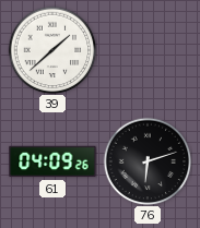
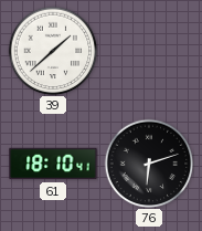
61: 04:09 -> 18:10 (53, 164)
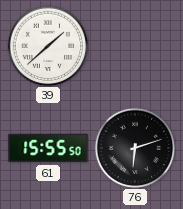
61: 18:10 -> 15:55 (48, 148)
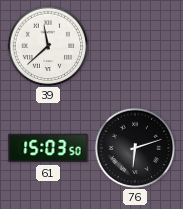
39: 1:38 -> 11:38 (48, 46)
61: 15:55 -> 15:03 (48, 148)
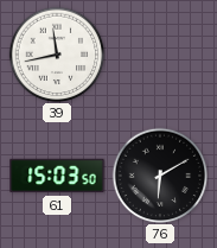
39: 11:38 -> 11:43 (57, 55)
76: 6:12 -> 6:10 (160, 176)
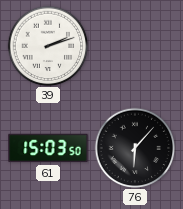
39: 11:43 -> 2:12 (48, 46)
76: 6:10 -> 6:07 (135, 148)
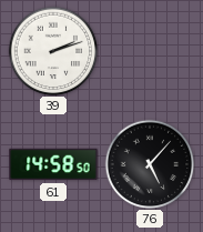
61: 15:03 -> 14:58 (53, 164)
76: 6:07 -> 5:07 (150, 164)
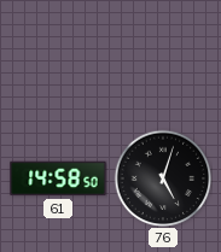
39: 2:12 -> none (53, 51)
76: 5:07 -> 5:03 (163, 178)
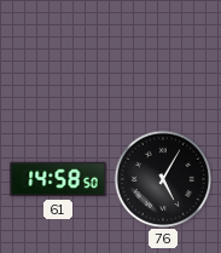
76: 5:03 -> 5:05 (163, 179)
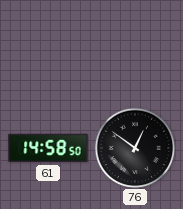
76: 5:05 -> 12:51 (135, 148)
